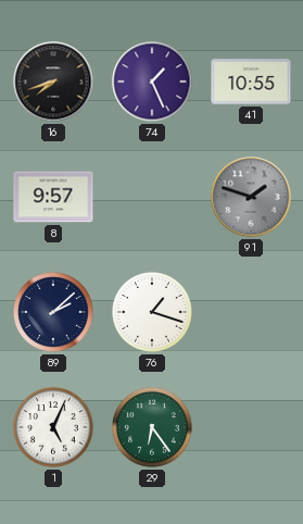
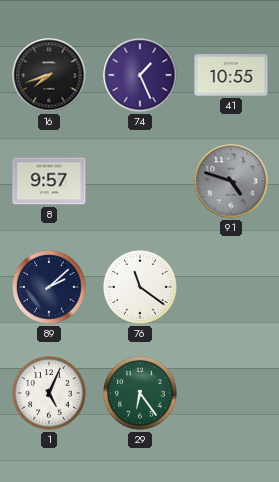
91: 1:48 -> 4:48 (231, 181)
76: 1:18 -> 11:21 (140, 287)
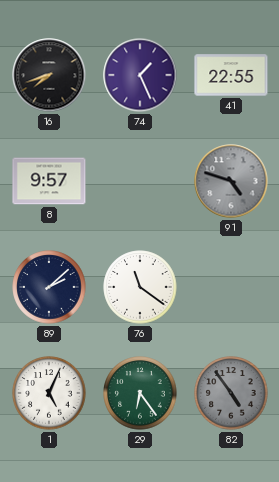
41: 10:55 -> 22:55 (231, 75)
82: none -> 4:54 (231, 393)
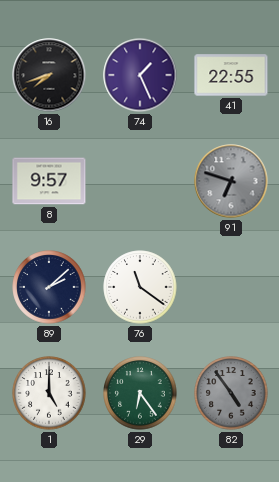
91: 4:48 -> 6:48 (231, 181)
1: 5:04 -> 5:00 (49, 393)
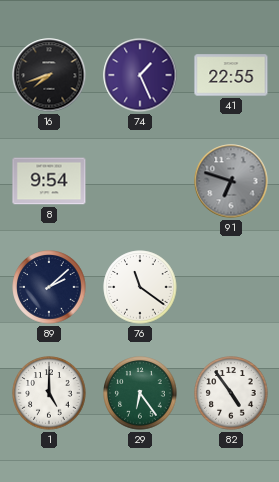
8: 9:57 -> 9:54 (49, 181)
82 dial: grey -> white (231, 393)
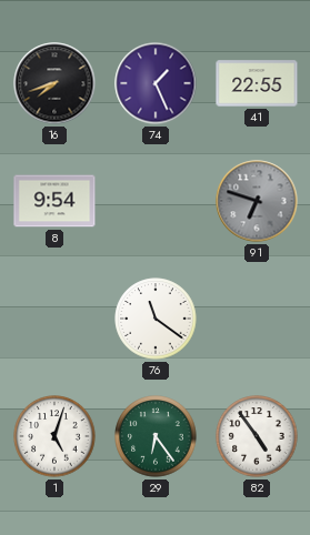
89: 2:08 -> none (49, 287)
1: 5:00 -> 5:03 (54, 436)
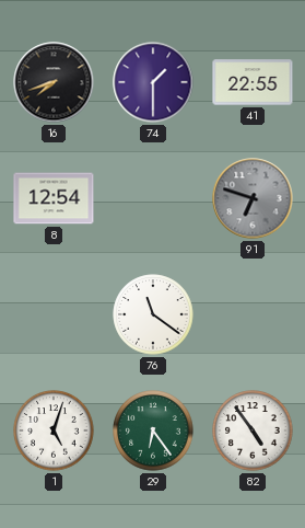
74: 1:26 -> 1:30 (153, 82)
8: 9:54 -> 12:54 (54, 198)
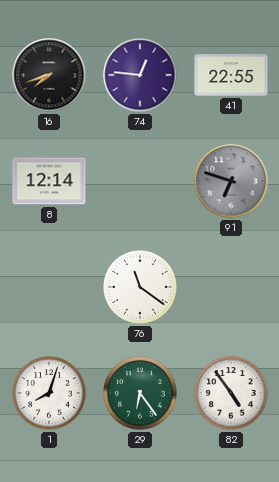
74: 1:30 -> 12:46 (140, 75)
8: 12:54 -> 12:14 (49, 181)
1: 5:03 -> 8:03 (49, 393)
